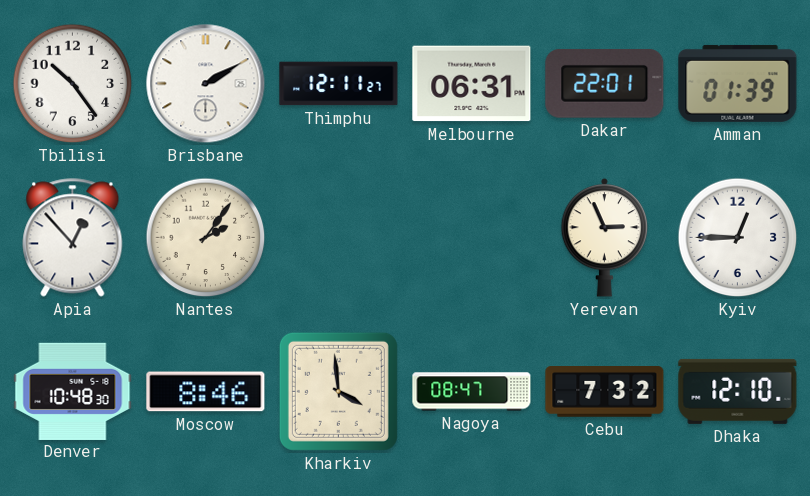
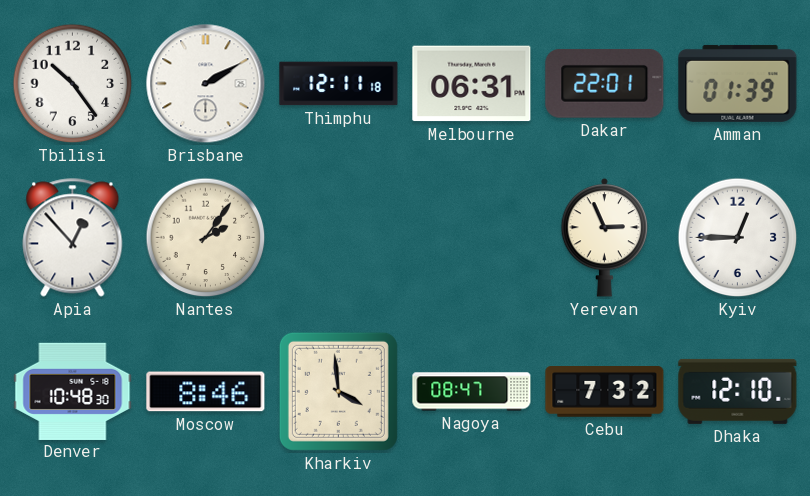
Thimphu: 12:11:27 -> 12:11:18 (339, 84)
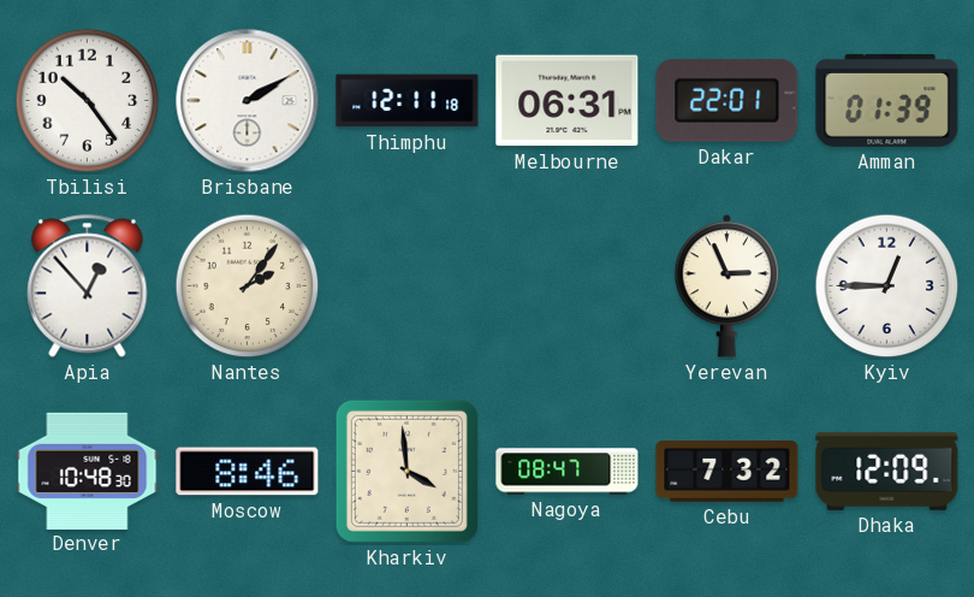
Dhaka: 12:10 -> 12:09 (887, 471)
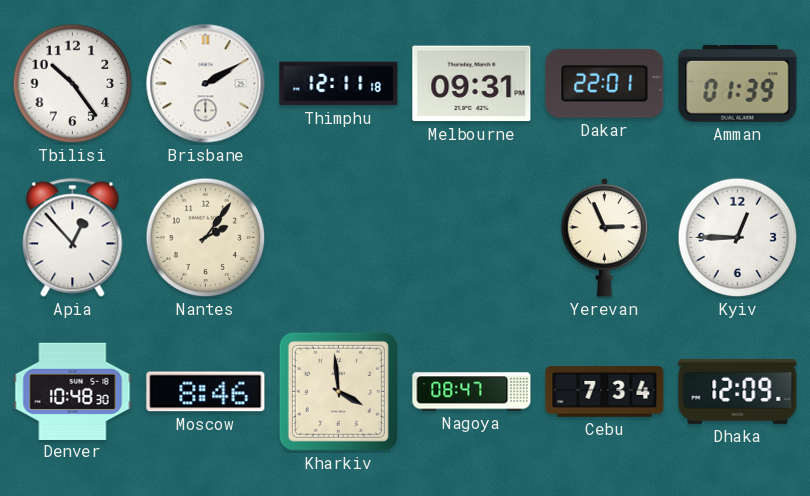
Melbourne: 06:31 -> 09:31 (472, 84)
Cebu: 7:32 -> 7:34 (605, 392)
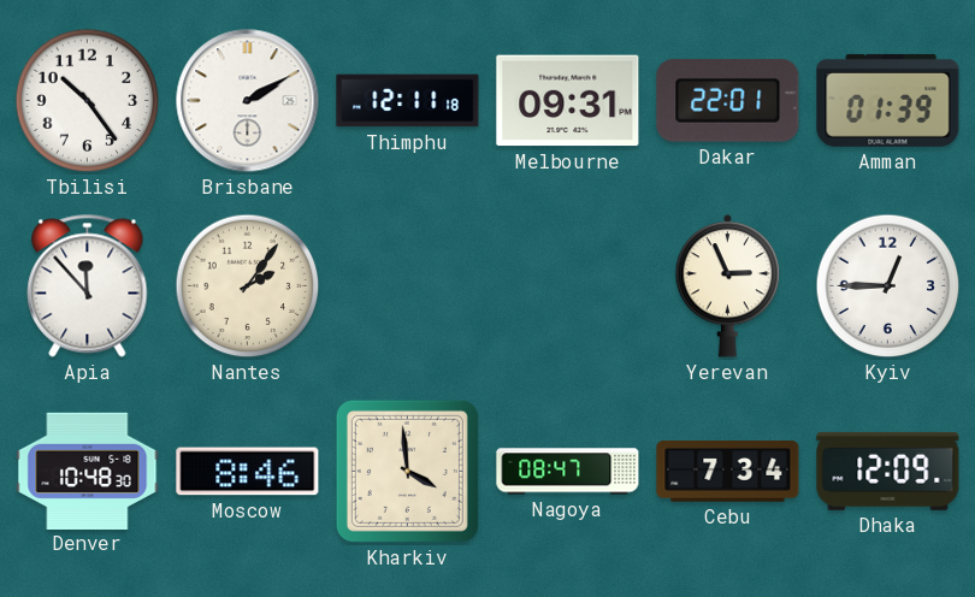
Apia: 12:53 -> 11:53 (88, 286)
